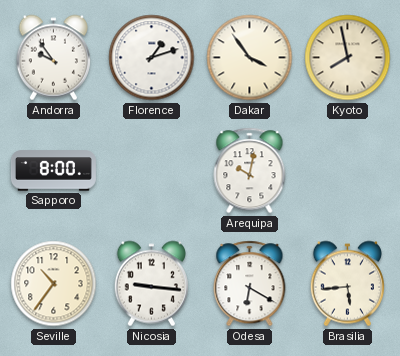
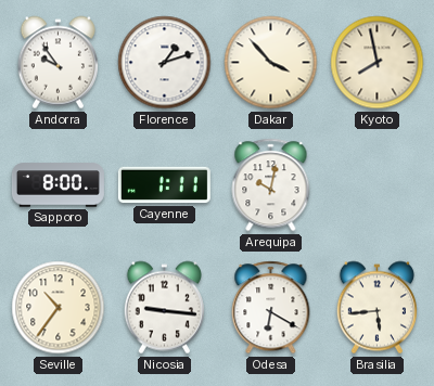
Dakar: 3:54 -> 3:53 (271, 63)
Cayenne: none -> 1:11 (164, 185)
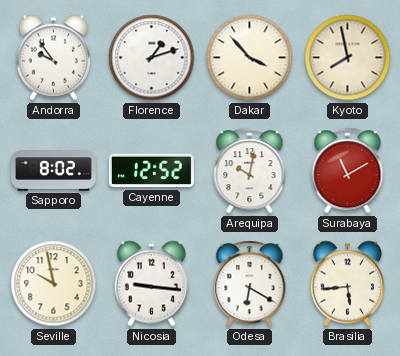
Sapporo: 8:00 -> 8:02 (53, 171)
Cayenne: 1:11 -> 12:52 (151, 171)
Surabaya: none -> 11:10 (348, 171)
Seville: 10:36 -> 9:58 (54, 284)
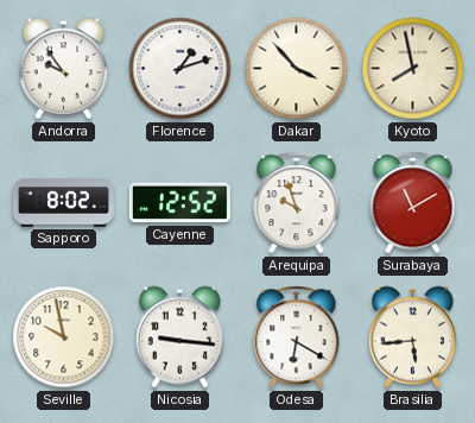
Arequipa: 10:02 -> 9:57 (297, 203)
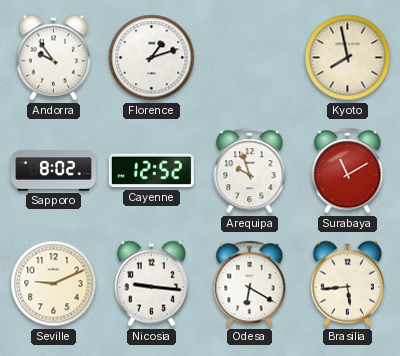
Dakar: 3:53 -> none (297, 69)
Seville: 9:58 -> 9:11 (54, 284)
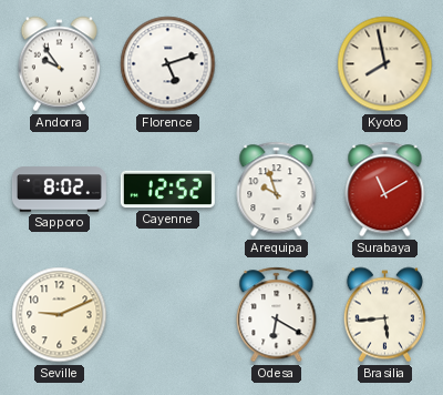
Florence: 1:12 -> 5:12 (168, 64)
Nicosia: 9:16 -> none (151, 284)
